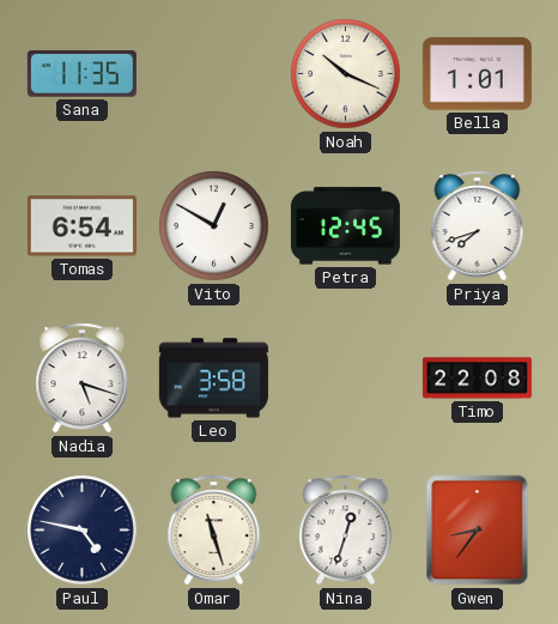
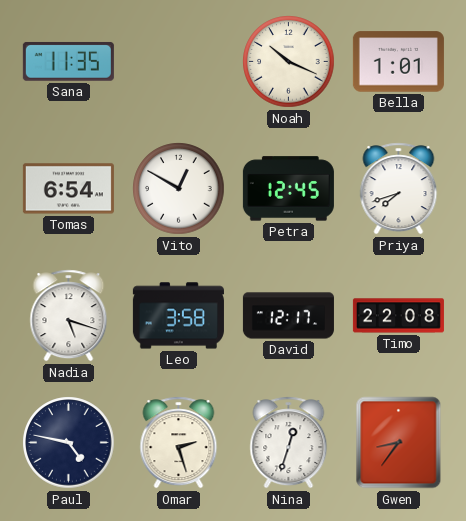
David: none -> 12:17 (288, 316)
Omar: 11:27 -> 2:27 (179, 443)
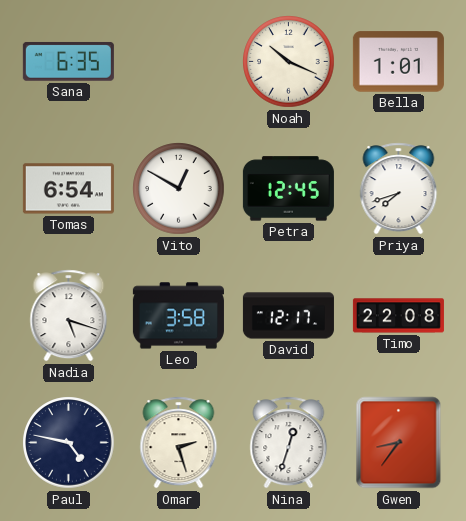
Sana: 11:35 -> 6:35 (68, 61)
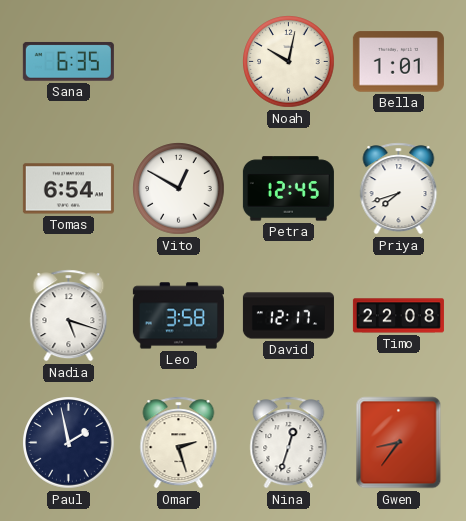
Noah: 10:19 -> 10:02 (289, 62)
Paul: 4:47 -> 1:58 (69, 443)
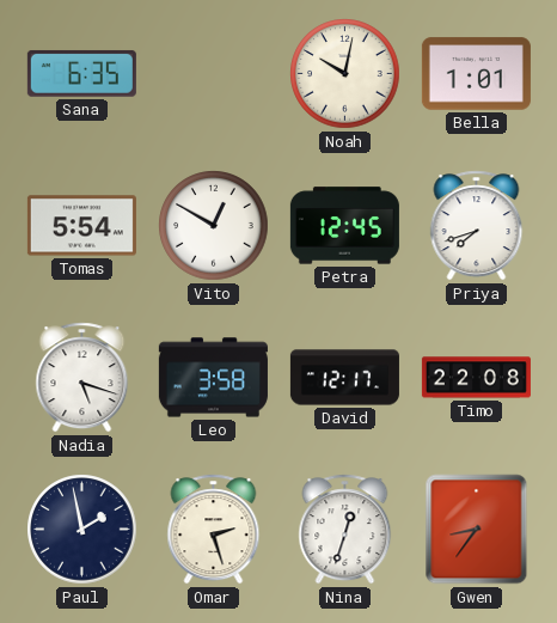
Tomas: 6:54 -> 5:54 (81, 226)
